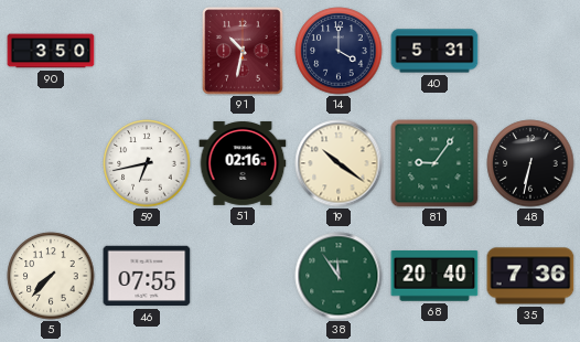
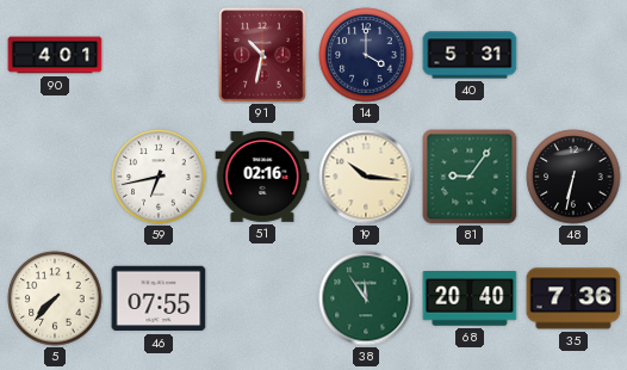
90: 3:50 -> 4:01 (55, 55)
19: 10:21 -> 10:16 (366, 177)
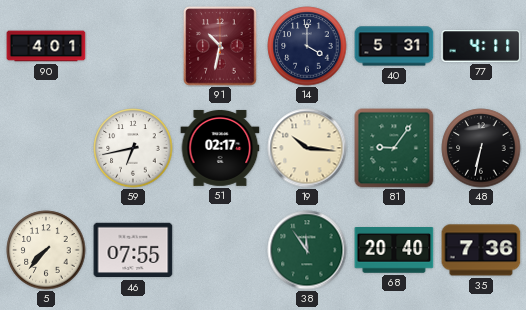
77: none -> 4:11 (481, 46)
51: 02:16 -> 02:17 (220, 148)
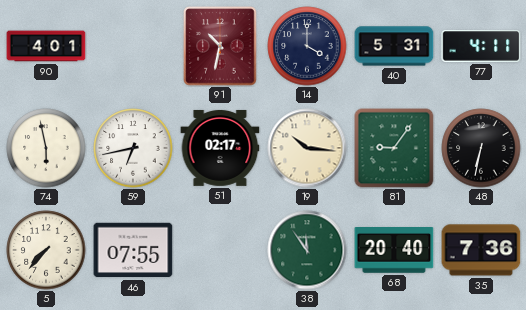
74: none -> 5:58 (46, 148)
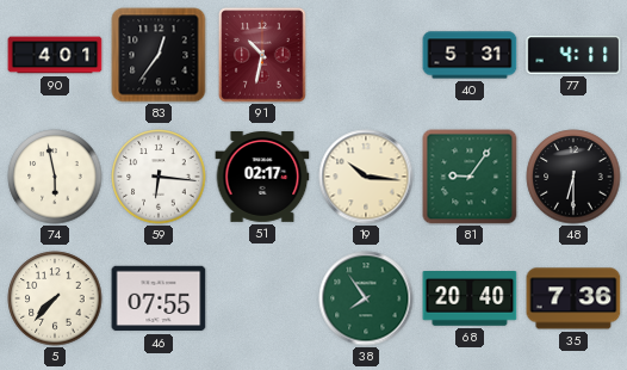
83: none -> 12:36 (159, 55)
14: 4:00 -> none (307, 46)
59: 6:43 -> 6:16 (159, 177)
48: 6:32 -> 6:30 (573, 177)
38: 11:54 -> 7:54 (366, 298)
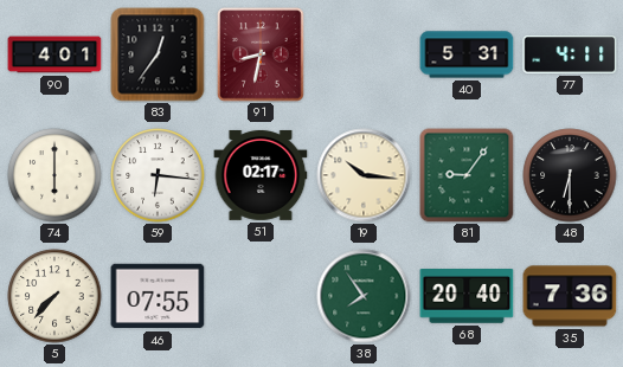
91: 10:32 -> 8:32 (261, 54)
74: 5:58 -> 6:00 (54, 175)
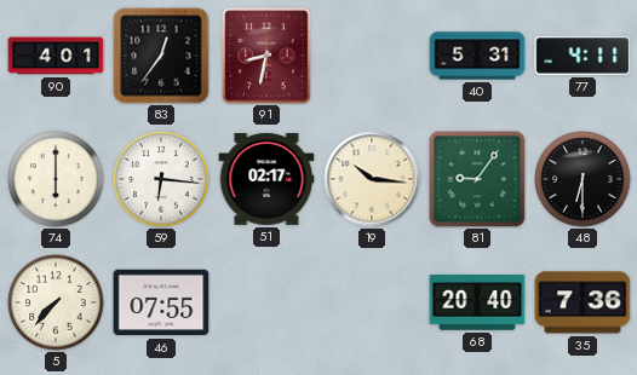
38: 7:54 -> none (364, 296)
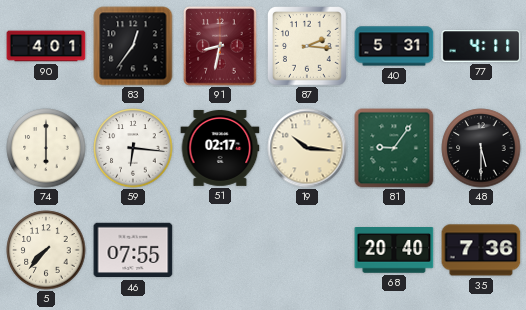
87: none -> 2:16 (308, 47)
48: 6:30 -> 5:30 (481, 148)
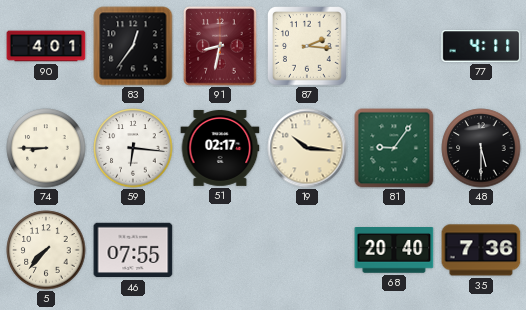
40: 5:31 -> none (394, 46)
74: 6:00 -> 8:45 (46, 148)
